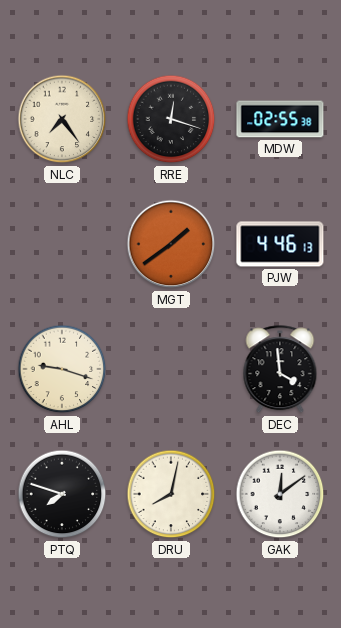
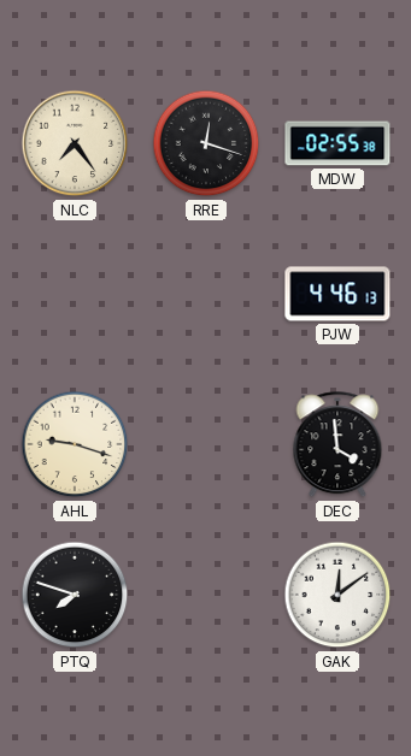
MGT: 1:39 -> none (171, 244)
DRU: 8:02 -> none (171, 494)
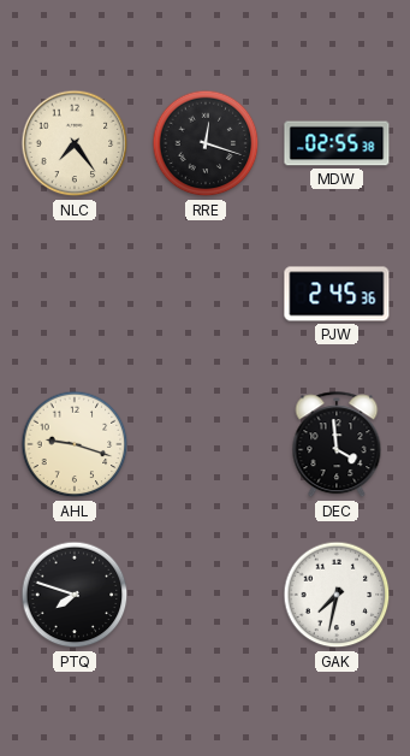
PJW: 4:46 -> 2:45 (337, 294)
GAK: 12:09 -> 7:32 (337, 595)
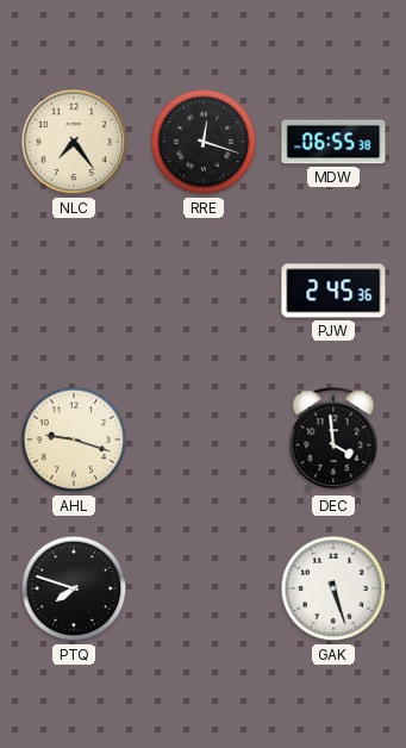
MDW: 02:55 -> 06:55 (333, 142)
GAK: 7:32 -> 5:27 (333, 588)
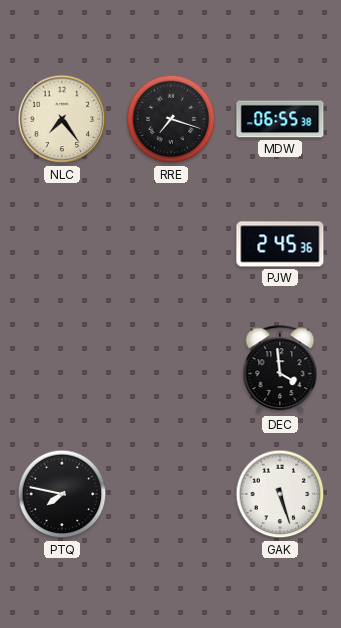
RRE: 12:18 -> 7:18 (171, 119)
AHL: 9:18 -> none (74, 440)
PTQ: 7:48 -> 7:47 (62, 494)
